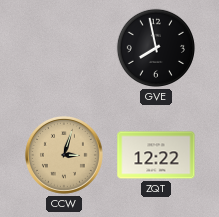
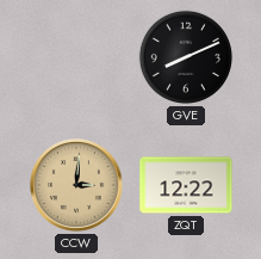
GVE: 7:58 -> 8:11 (186, 57)
CCW: 3:03 -> 3:01 (76, 185)
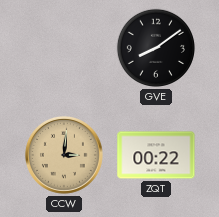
GVE: 8:11 -> 8:09 (156, 48)
ZQT: 12:22 -> 00:22 (156, 155)
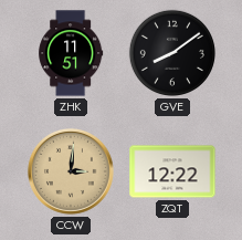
ZHK: none -> 11:51 (71, 53)
ZQT: 00:22 -> 12:22 (172, 171)
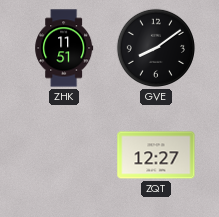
CCW: 3:01 -> none (71, 171)
ZQT: 12:22 -> 12:27 (156, 155)
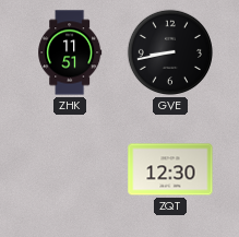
GVE: 8:09 -> 8:43 (170, 52)
ZQT: 12:27 -> 12:30 (170, 169)
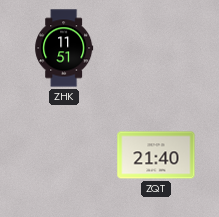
GVE: 8:43 -> none (170, 52)
ZQT: 12:30 -> 21:40 (156, 155)
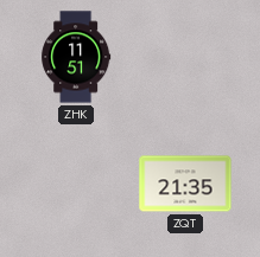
ZQT: 21:40 -> 21:35 (185, 184)
